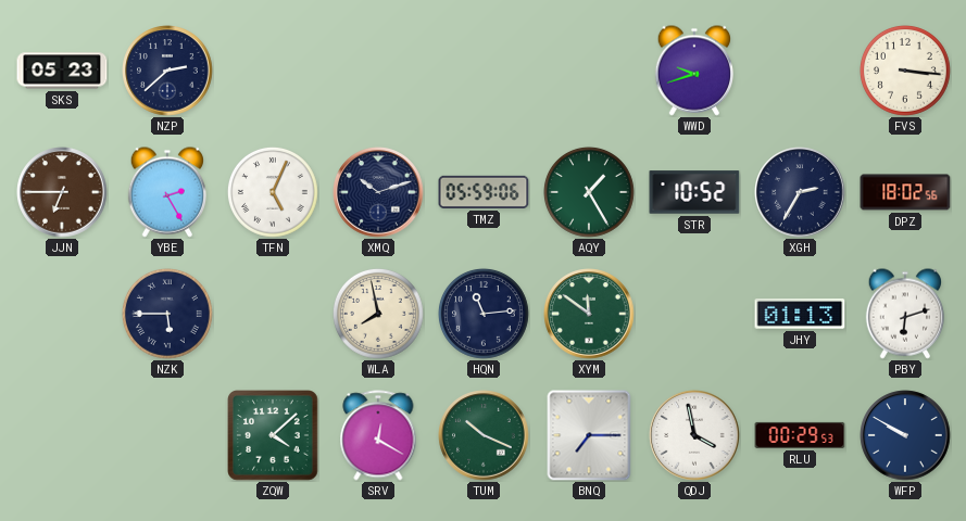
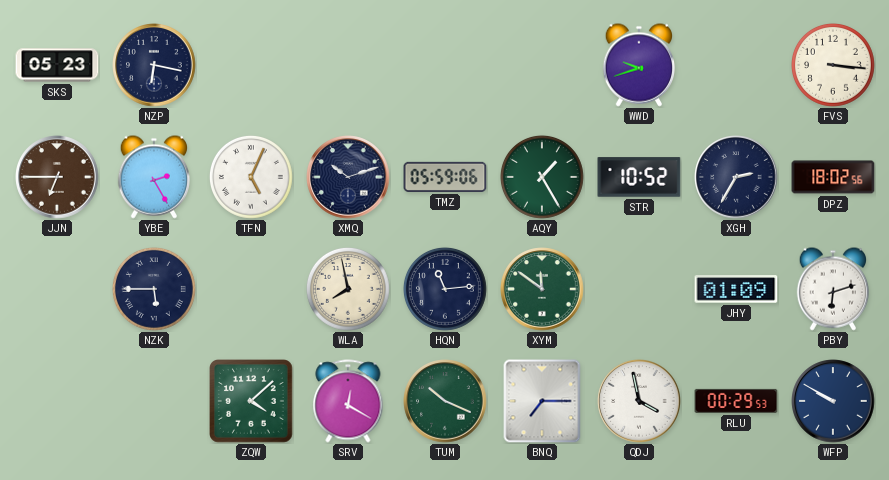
NZP: 2:38 -> 6:17 (154, 65)
JHY: 01:13 -> 01:09 (736, 289)
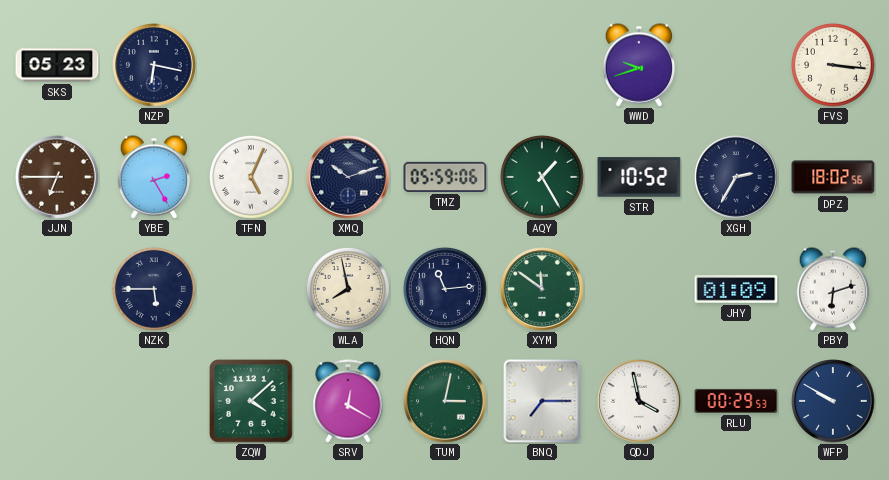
TUM: 10:19 -> 3:02 (445, 401)
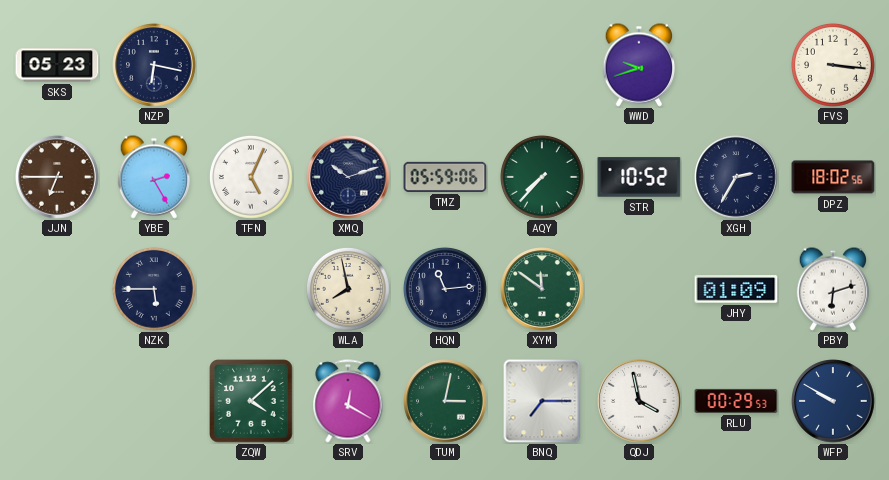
AQY: 1:25 -> 7:37 (542, 177)
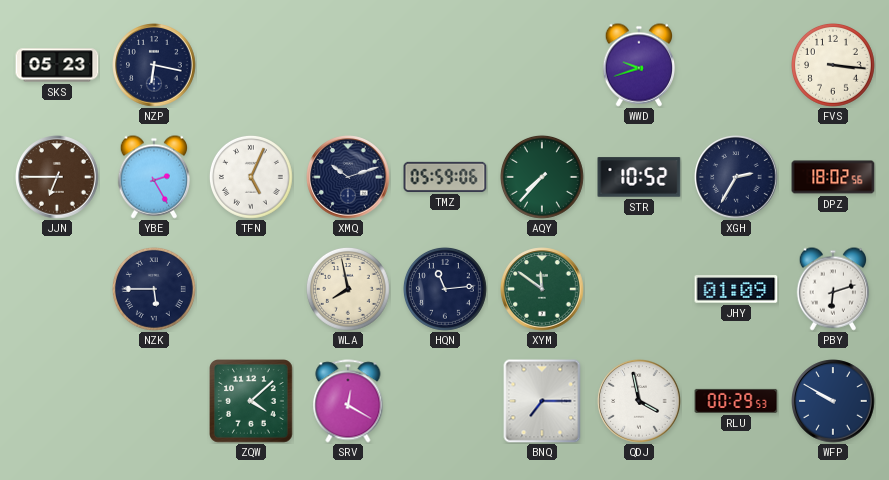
TUM: 3:02 -> none (445, 401)
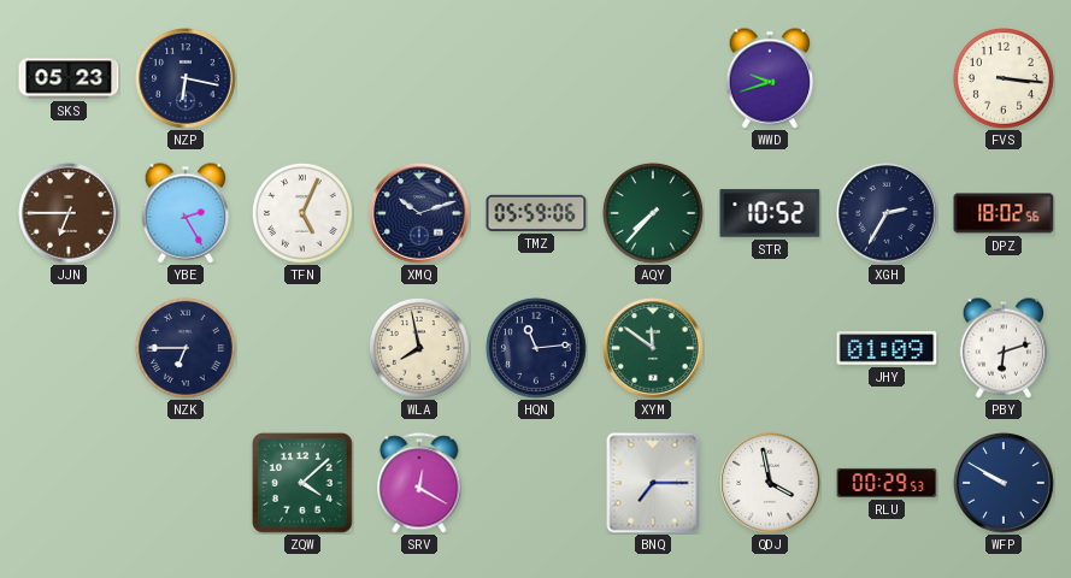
NZK: 5:45 -> 6:45 (186, 348)
